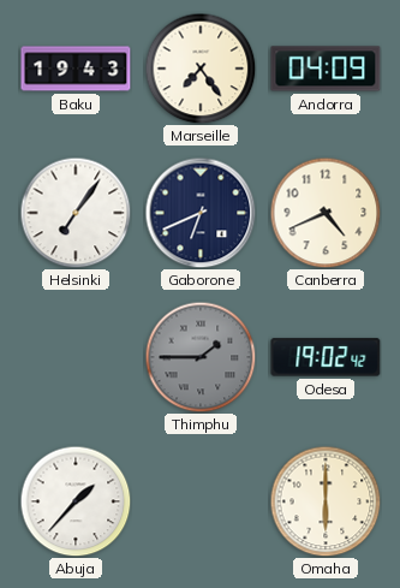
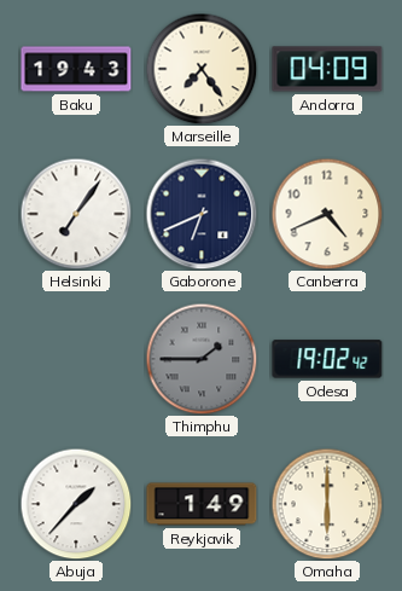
Reykjavik: none -> 1:49 (202, 504)
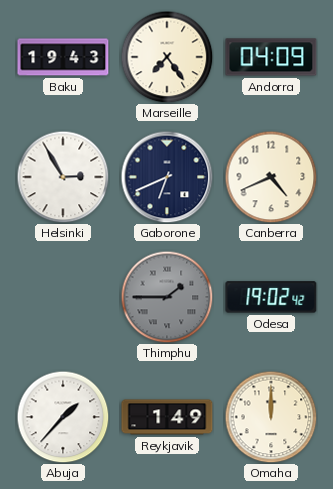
Helsinki: 7:06 -> 2:55 (63, 177)
Omaha: 6:00 -> 12:00 (271, 417)
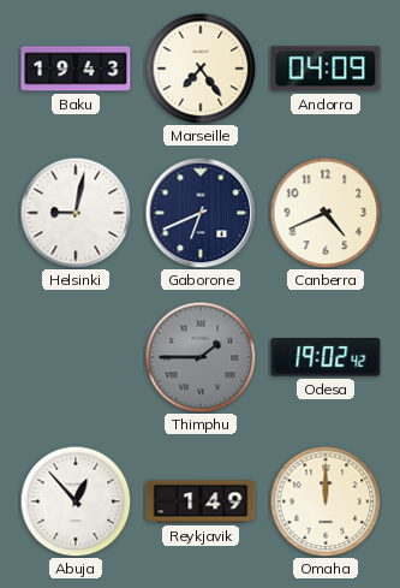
Helsinki: 2:55 -> 9:02 (76, 213)
Abuja: 1:37 -> 12:53 (76, 501)
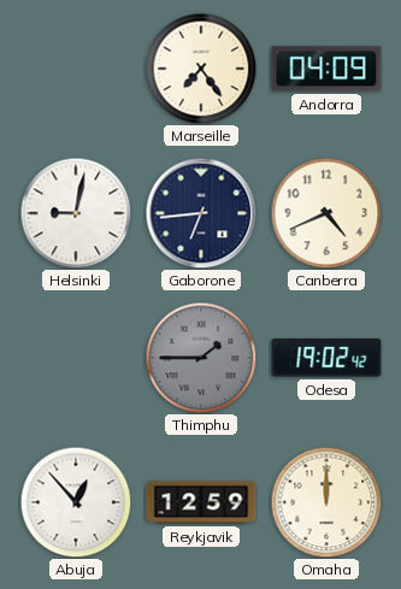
Baku: 19:43 -> none (76, 69)
Gaborone: 6:41 -> 6:44 (201, 213)
Reykjavik: 1:49 -> 12:59 (201, 502)
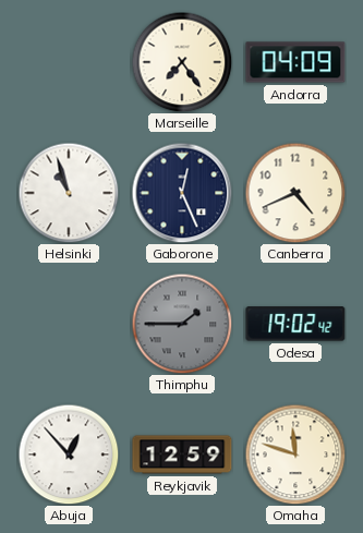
Helsinki: 9:02 -> 10:57 (69, 193)
Gaborone: 6:44 -> 12:26 (182, 193)
Omaha: 12:00 -> 11:48 (295, 455)
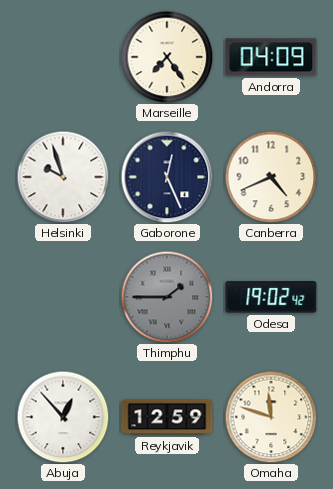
Helsinki: 10:57 -> 9:57 (63, 177)
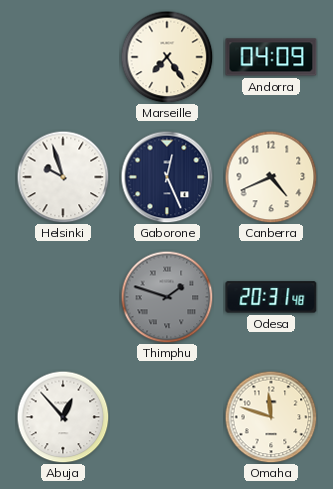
Thimphu: 1:45 -> 1:48 (167, 297)
Odesa: 19:02 -> 20:31 (271, 297)
Reykjavik: 12:59 -> none (167, 417)
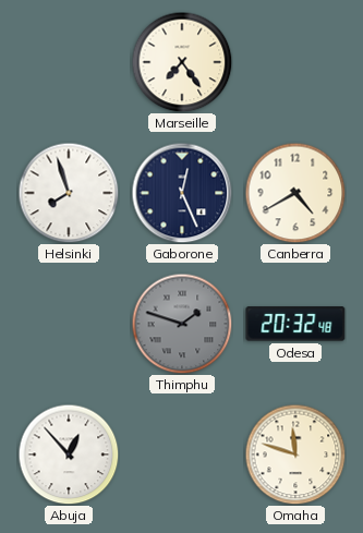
Andorra: 04:09 -> none (271, 57)
Helsinki: 9:57 -> 7:57 (69, 193)
Canberra: 4:41 -> 4:40 (295, 193)
Odesa: 20:31 -> 20:32 (295, 324)
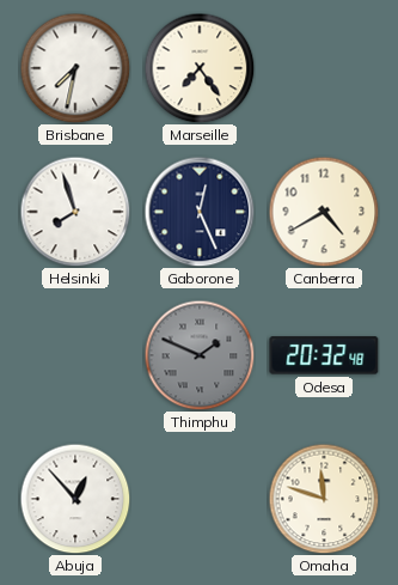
Brisbane: none -> 7:32 (75, 68)
Thimphu: 1:48 -> 1:49 (200, 355)
